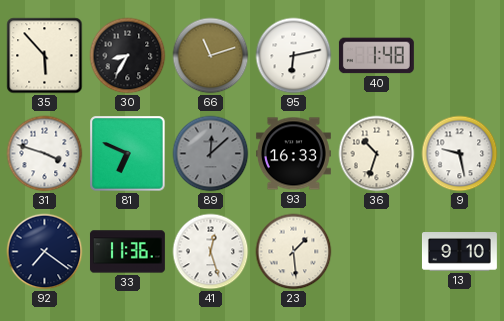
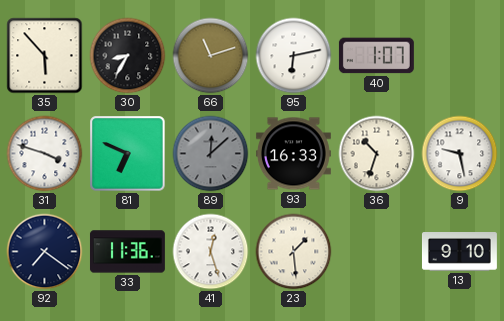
40: 1:48 -> 1:07 (376, 56)
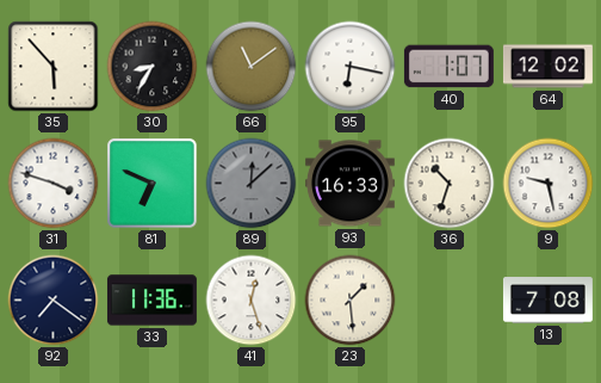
66: 11:12 -> 11:09 (252, 67)
95: 6:13 -> 6:17 (351, 67)
64: none -> 12:02 (547, 67)
13: 9:10 -> 7:08 (547, 301)
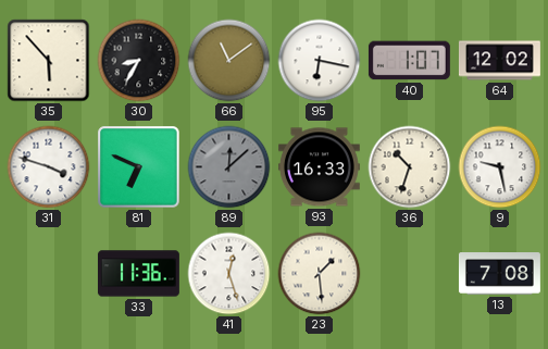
92: 7:21 -> none (54, 301)
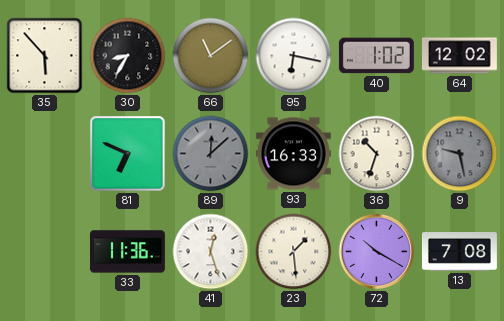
40: 1:07 -> 1:02 (376, 56)
31: 3:48 -> none (49, 167)
9 dial: white -> grey (460, 154)
72: none -> 10:20 (377, 252)
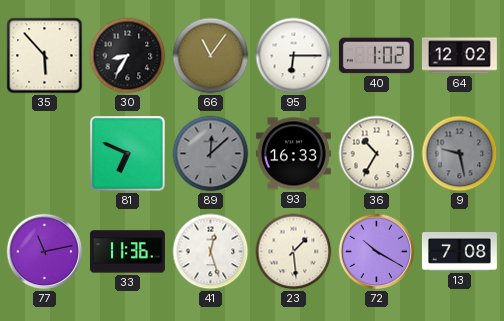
66: 11:09 -> 11:06 (211, 56)
95: 6:17 -> 6:15 (294, 56)
36: 10:33 -> 10:35 (377, 154)
77: none -> 11:13 (45, 252)
